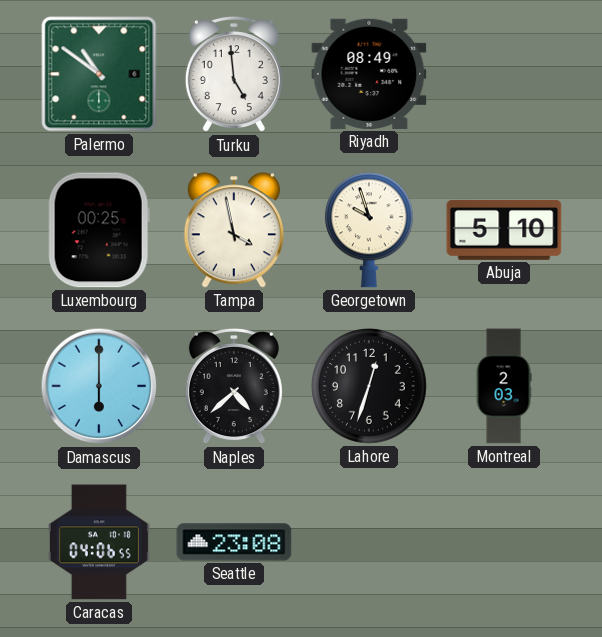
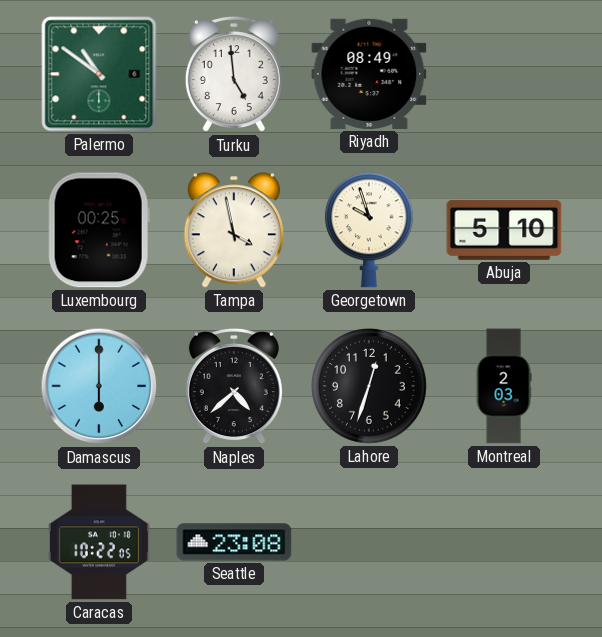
Caracas: 04:06 -> 10:22 (99, 542)
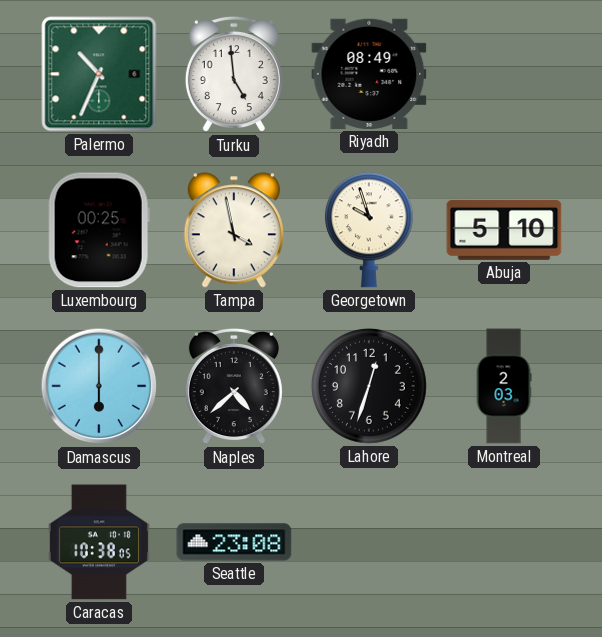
Palermo: 10:51 -> 10:34 (99, 74)
Caracas: 10:22 -> 10:38 (99, 542)
